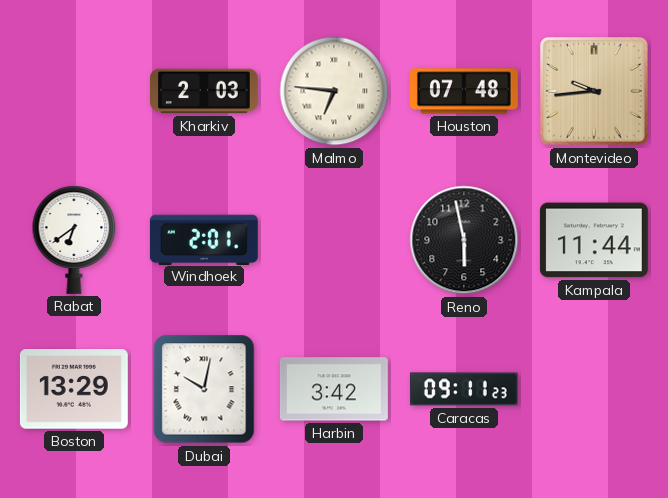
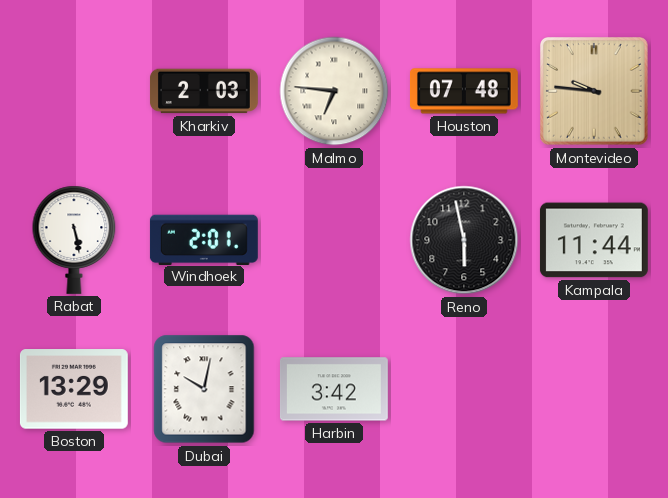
Montevideo: 9:44 -> 9:46 (595, 92)
Rabat: 6:39 -> 5:28 (74, 240)
Caracas: 09:11 -> none (464, 389)
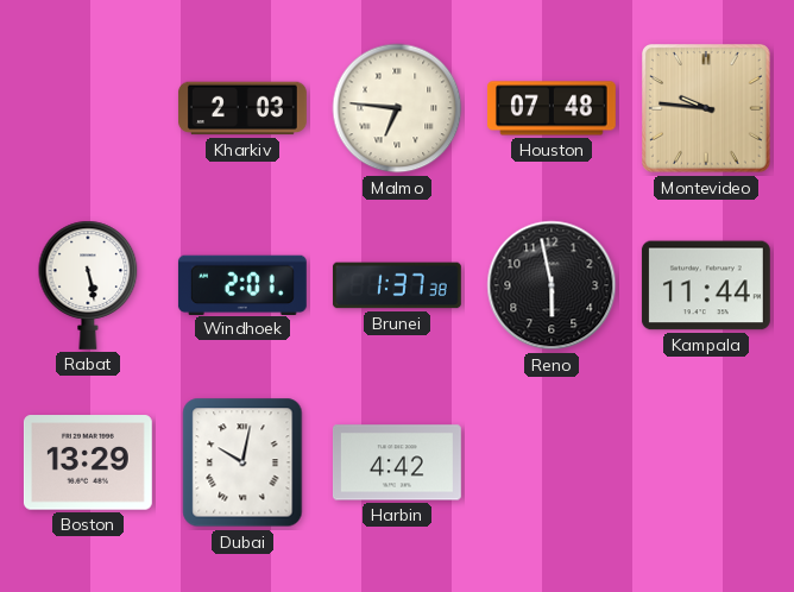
Brunei: none -> 1:37 (397, 285)
Harbin: 3:42 -> 4:42 (397, 462)
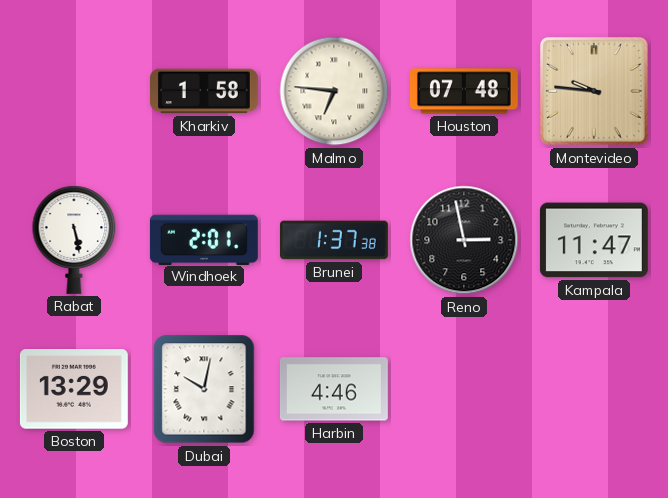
Kharkiv: 2:03 -> 1:58 (204, 91)
Reno: 5:58 -> 2:58 (464, 240)
Kampala: 11:44 -> 11:47 (594, 240)
Harbin: 4:42 -> 4:46 (334, 389)
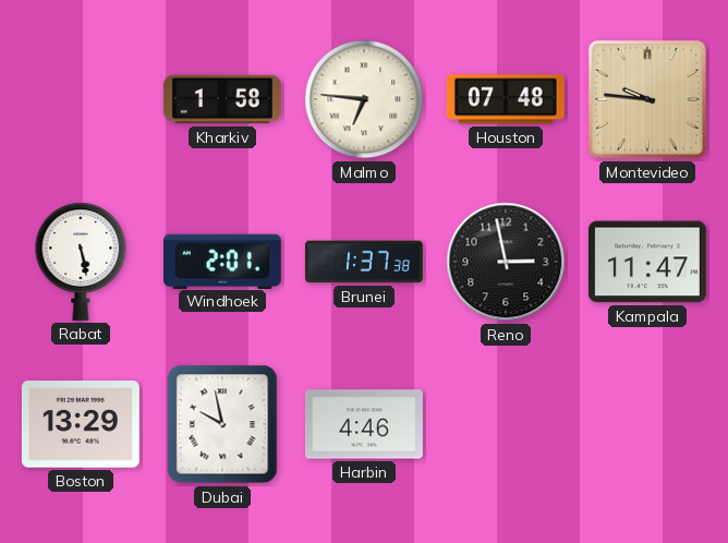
Dubai: 10:02 -> 9:58 (222, 424)
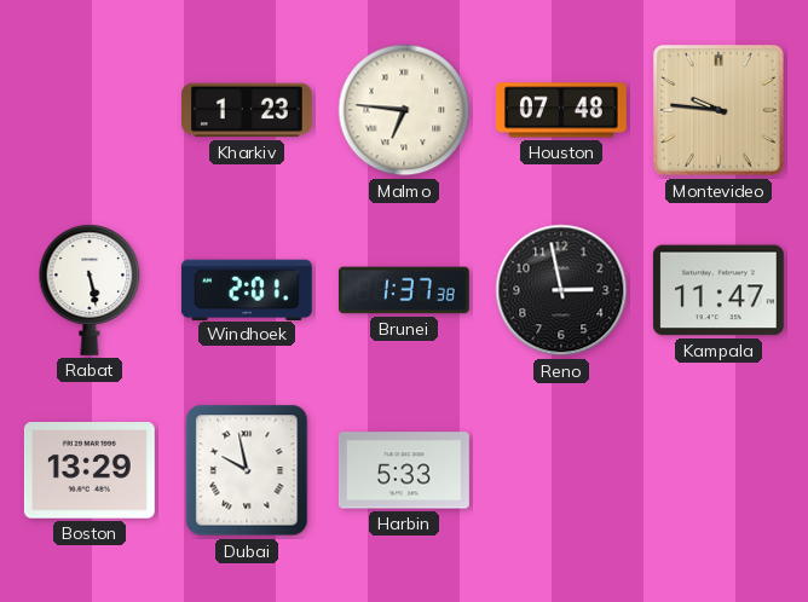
Kharkiv: 1:58 -> 1:23 (247, 110)
Harbin: 4:46 -> 5:33 (404, 470)
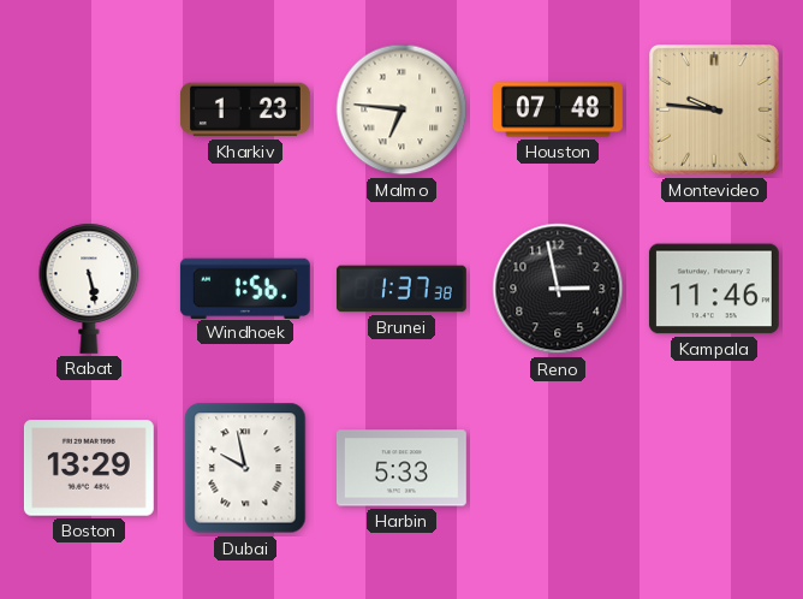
Windhoek: 2:01 -> 1:56 (245, 287)
Kampala: 11:47 -> 11:46 (714, 289)
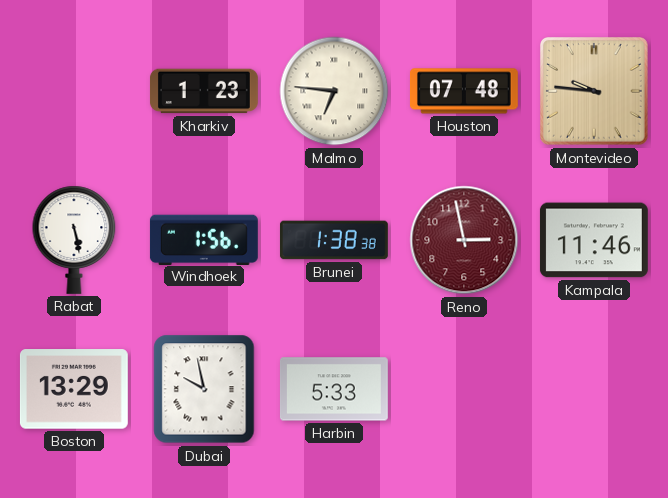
Brunei: 1:37 -> 1:38 (334, 240)
Reno dial: black -> burgundy (464, 240)
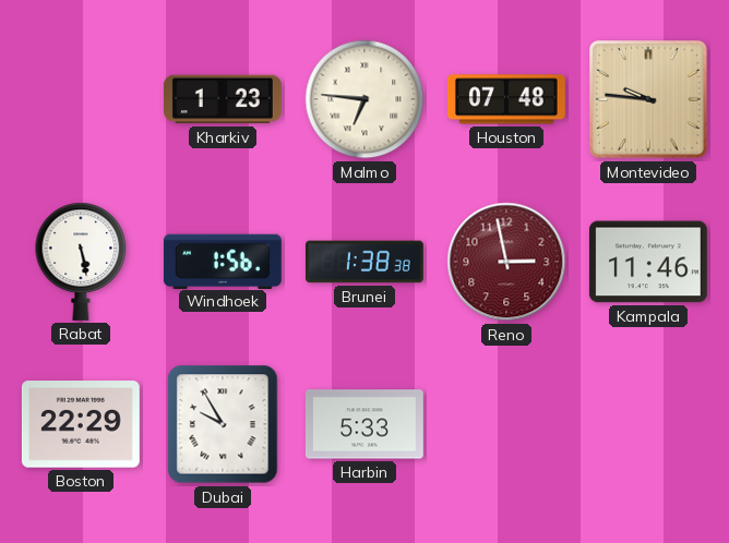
Boston: 13:29 -> 22:29 (81, 424)
Dubai: 9:58 -> 9:55 (223, 424)
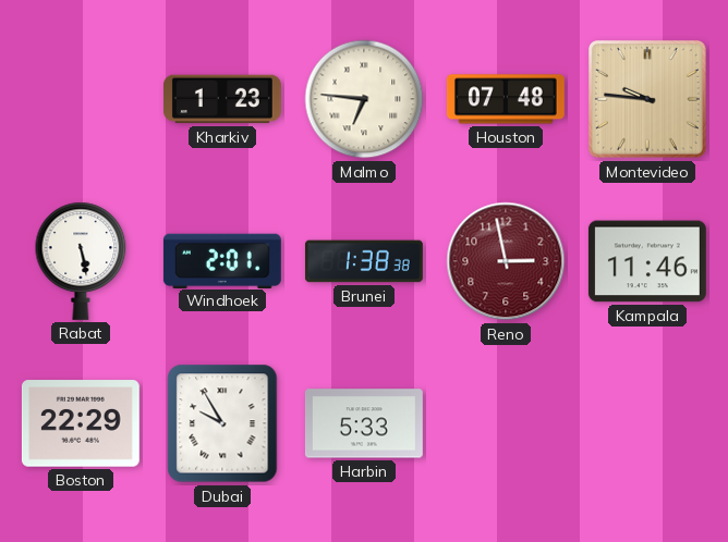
Windhoek: 1:56 -> 2:01 (222, 260)
